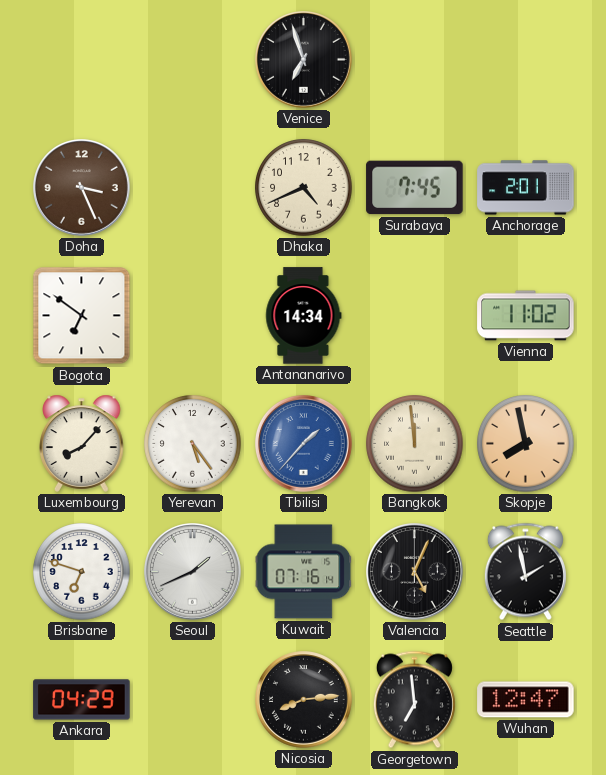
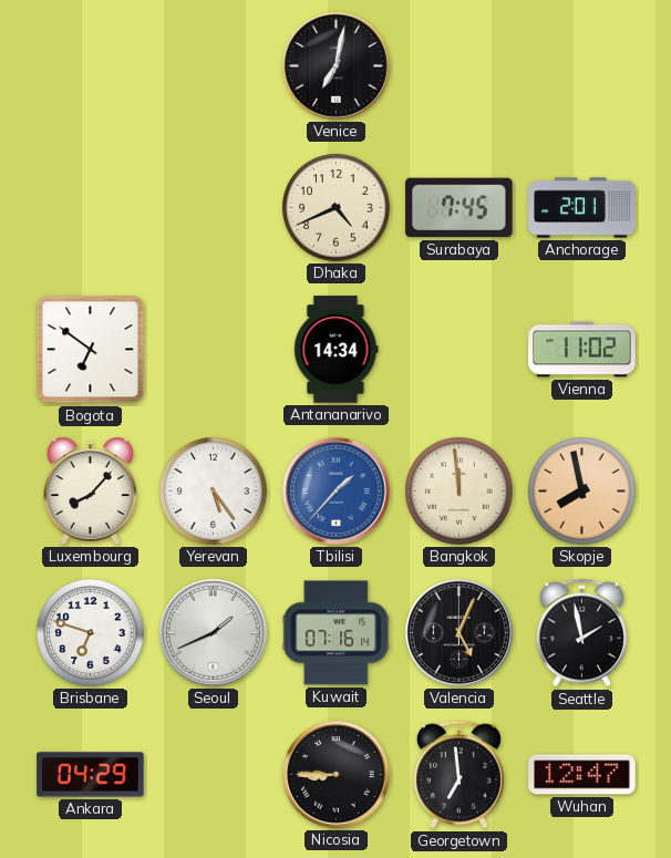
Venice: 6:57 -> 7:02 (337, 66)
Doha: 3:26 -> none (82, 188)
Nicosia: 8:14 -> 8:45 (337, 775)
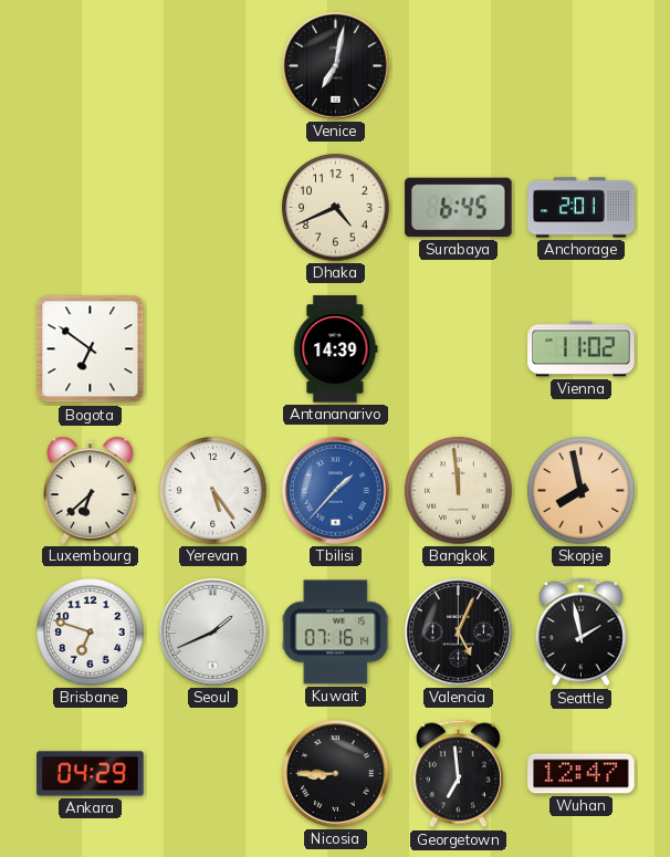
Surabaya: 7:45 -> 6:45 (459, 208)
Antananarivo: 14:34 -> 14:39 (336, 349)
Luxembourg: 8:07 -> 6:38 (91, 490)
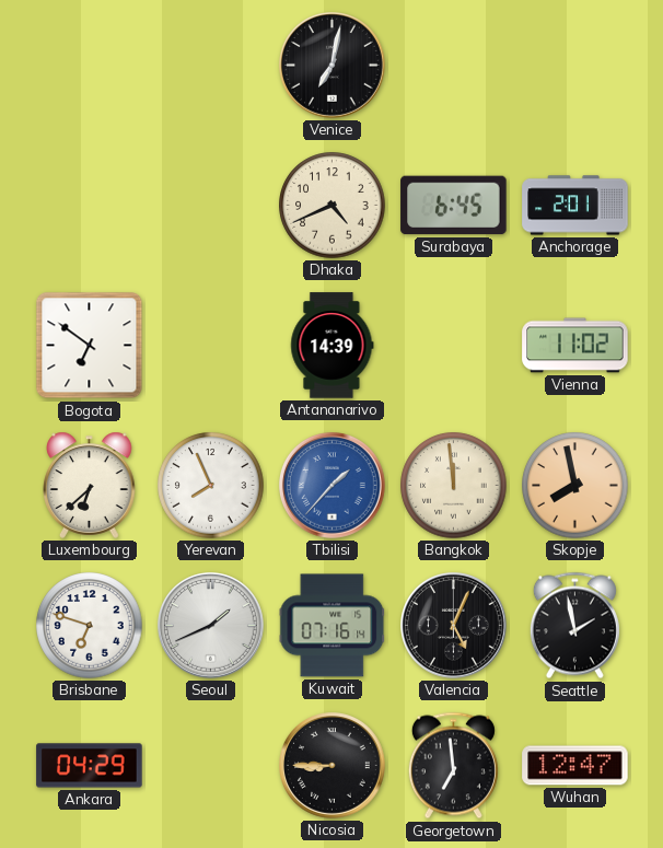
Yerevan: 5:24 -> 7:56 (211, 486)
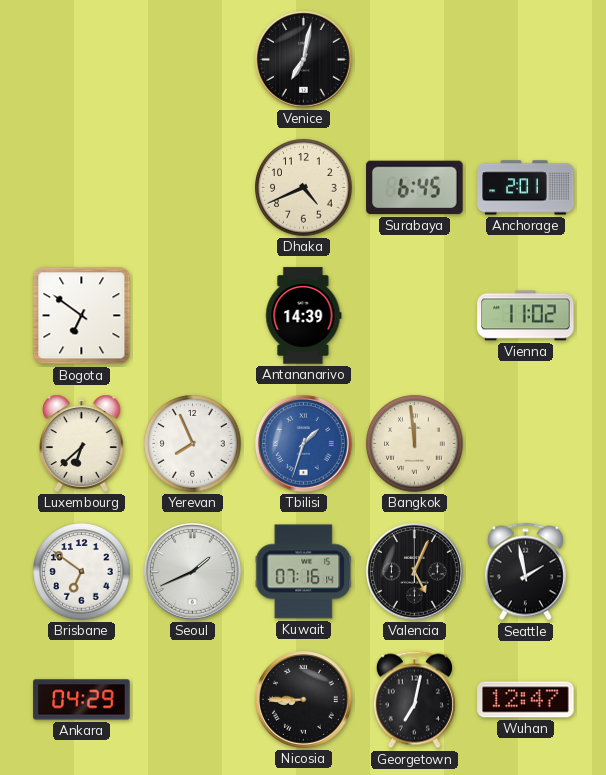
Tbilisi: 1:37 -> 1:33 (304, 444)
Skopje: 7:58 -> none (575, 486)
Brisbane: 6:48 -> 6:51 (82, 572)
Georgetown: 6:59 -> 7:02 (414, 700)
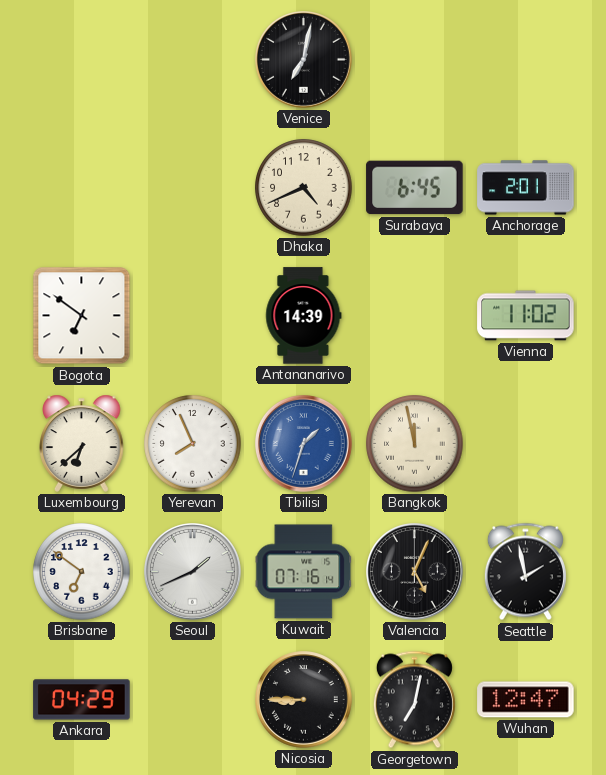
Bangkok: 11:59 -> 11:58 (415, 444)
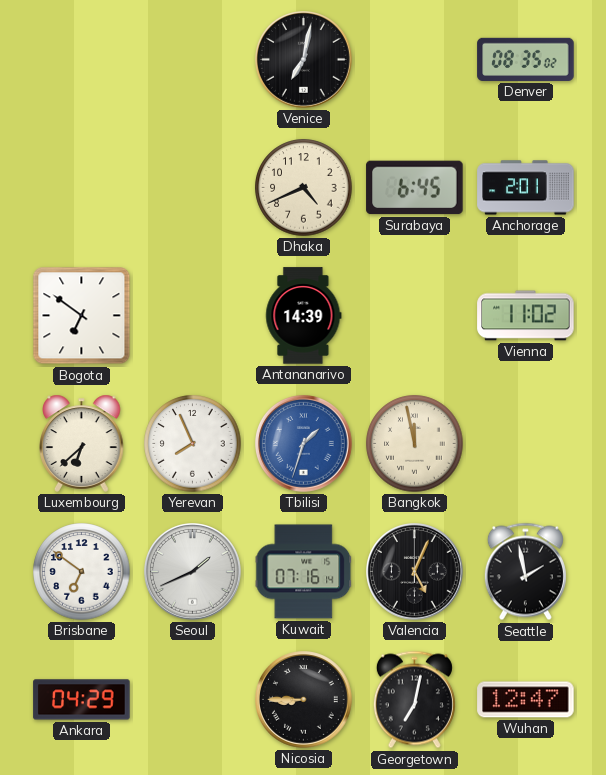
Denver: none -> 08:35 (526, 59)
